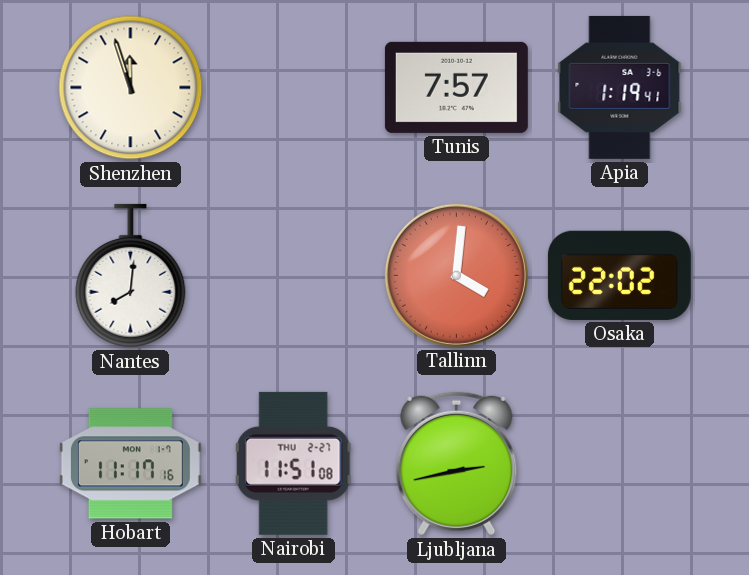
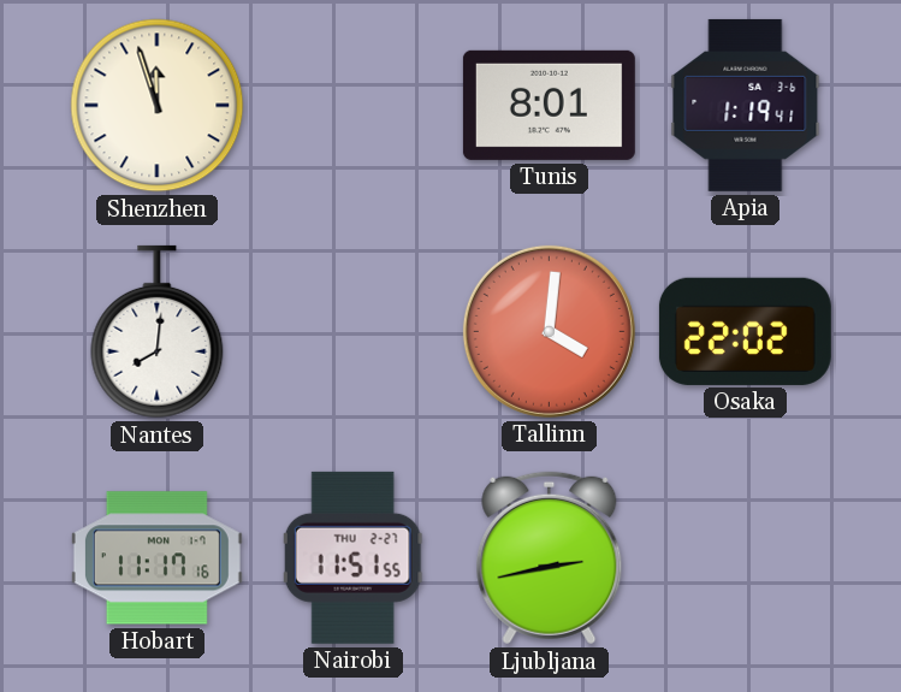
Tunis: 7:57 -> 8:01 (549, 105)
Nairobi: 11:51:08 -> 11:51:55 (354, 557)
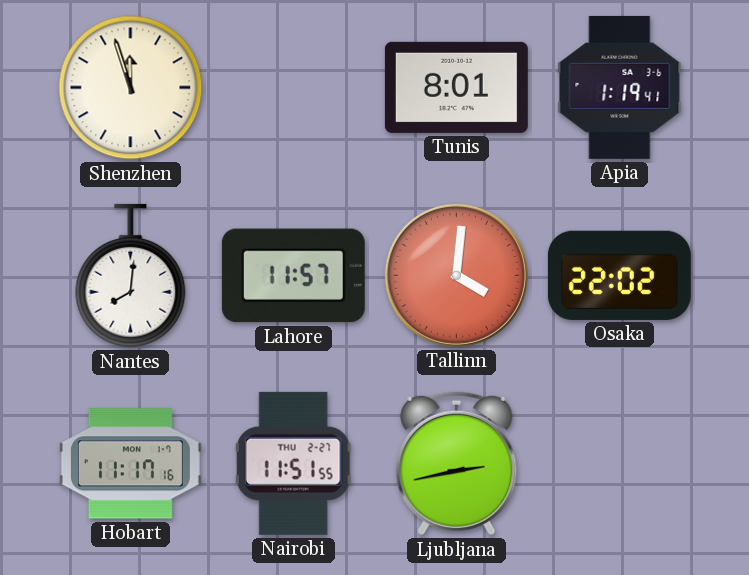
Lahore: none -> 11:57 (293, 276)
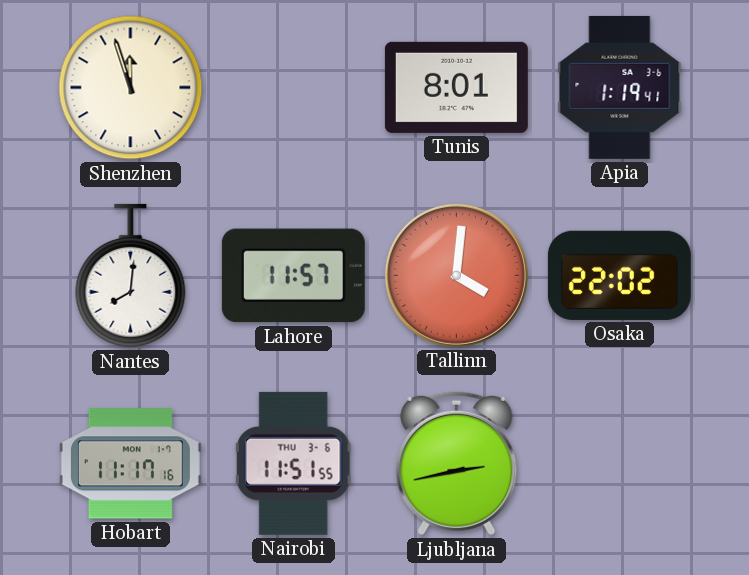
Nairobi date: THU 2-27 -> THU 3-6 (294, 463)
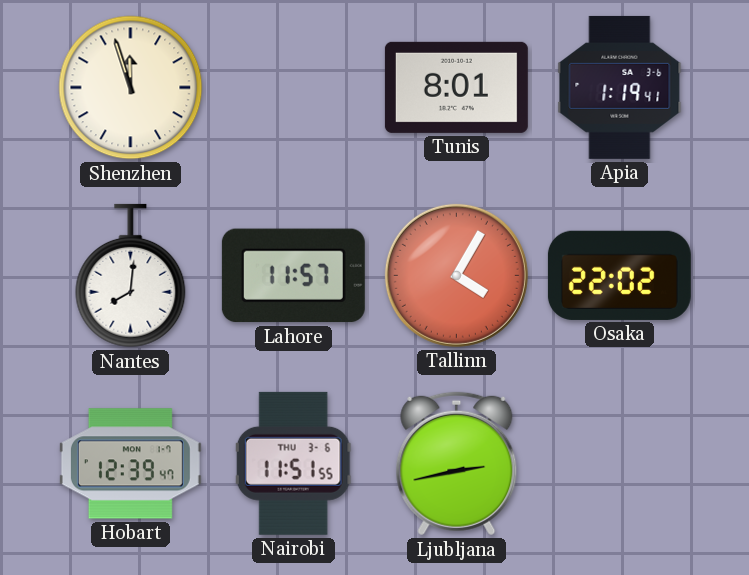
Tallinn: 4:01 -> 4:05 (456, 275)
Hobart: 11:17 -> 12:39 (130, 464)
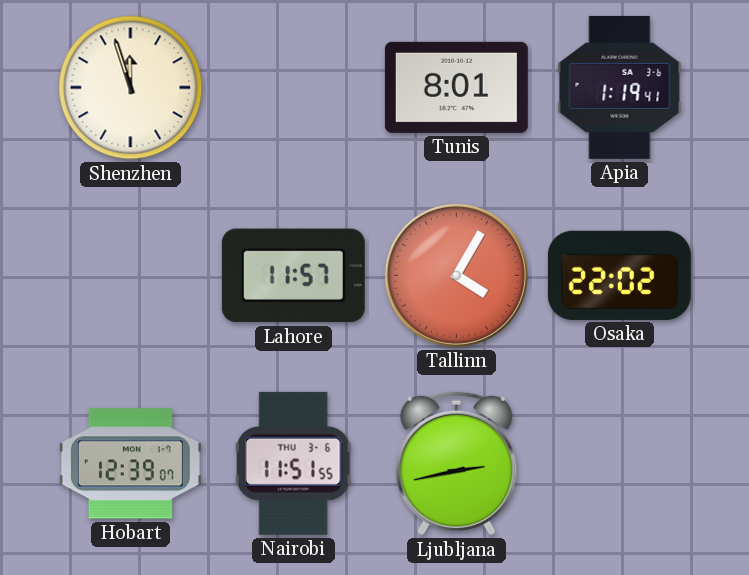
Nantes: 8:01 -> none (131, 276)
Hobart: 12:39:47 -> 12:39:07 (130, 464)
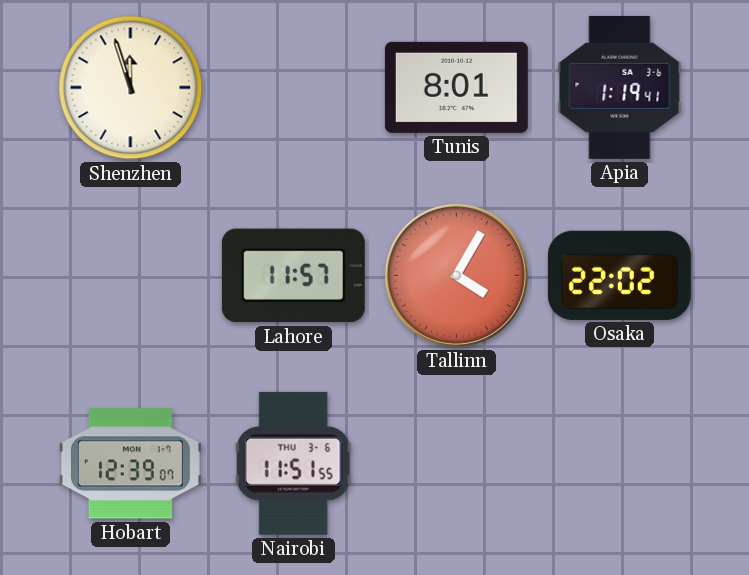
Ljubljana: 2:43 -> none (457, 464)
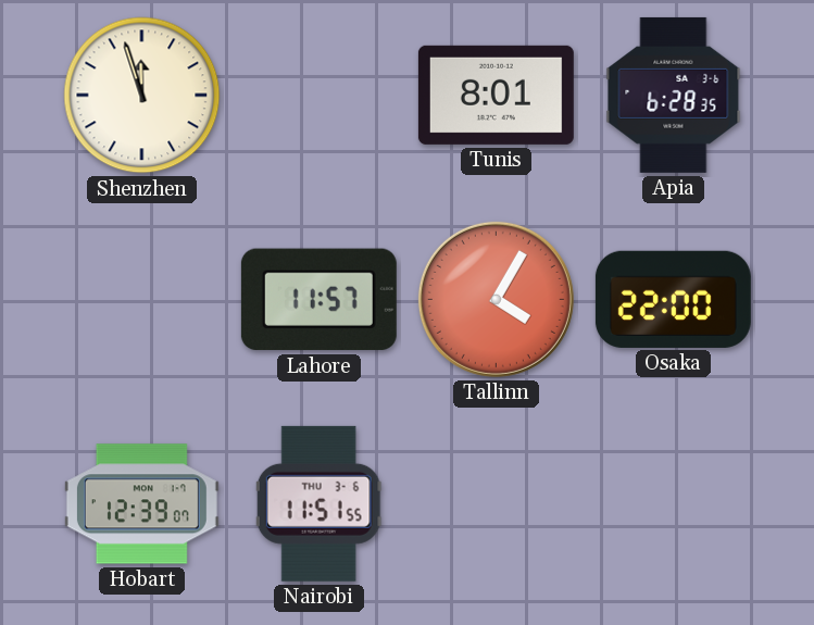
Apia: 1:19 -> 6:28 (674, 95)
Osaka: 22:02 -> 22:00 (673, 299)
